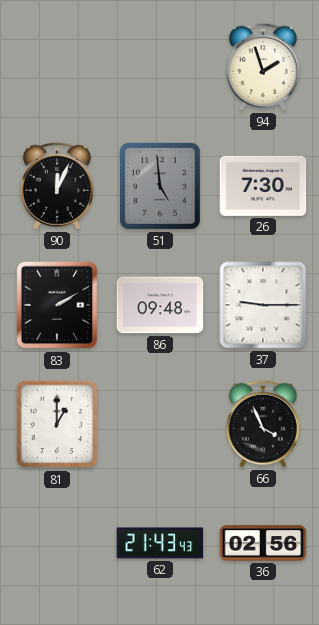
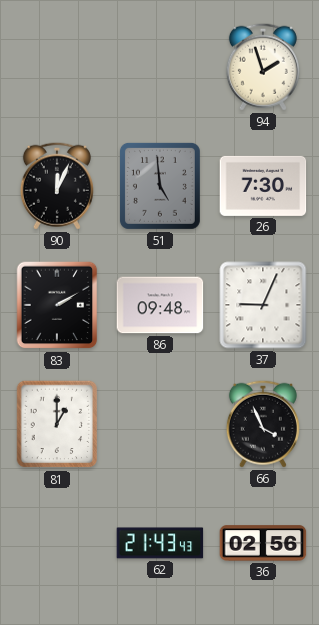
37: 9:15 -> 9:04 (263, 305)
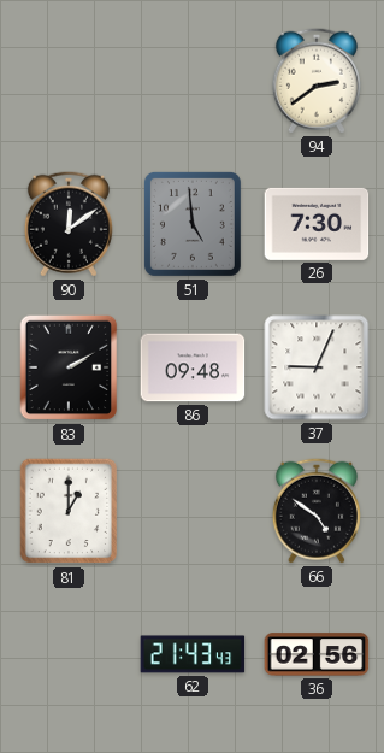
94: 1:57 -> 2:39 (317, 81)
90: 12:04 -> 12:09 (69, 224)
66: 3:56 -> 4:51 (317, 511)
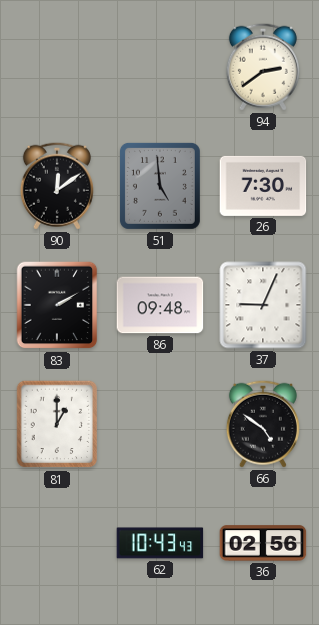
62: 21:43 -> 10:43 (160, 543)
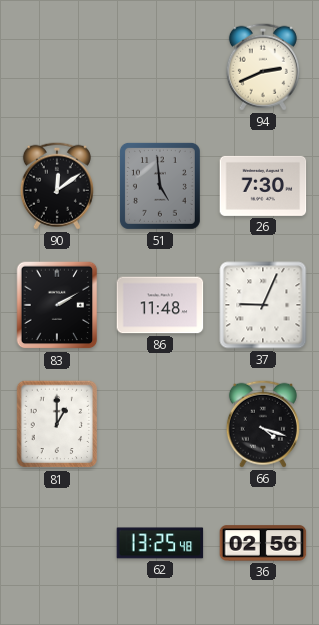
94: 2:39 -> 2:41 (263, 67)
86: 09:48 -> 11:48 (160, 305)
66: 4:51 -> 4:18 (263, 424)
62: 10:43 -> 13:25 (160, 543)
